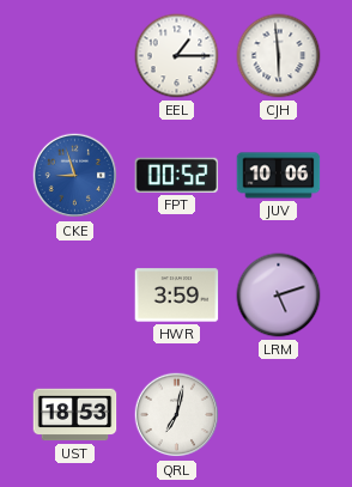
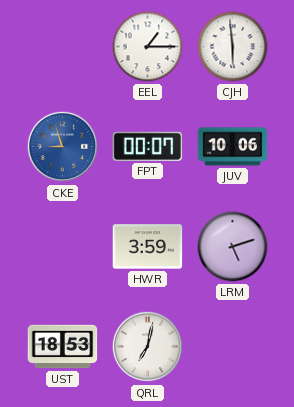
FPT: 00:52 -> 00:07 (148, 146)
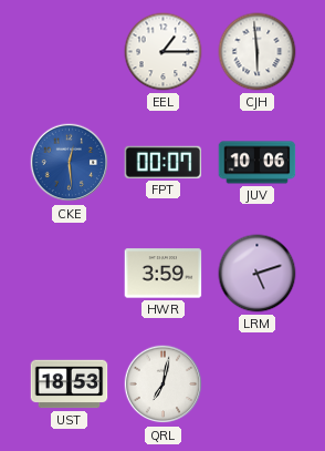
CKE: 8:57 -> 12:29 (70, 163)
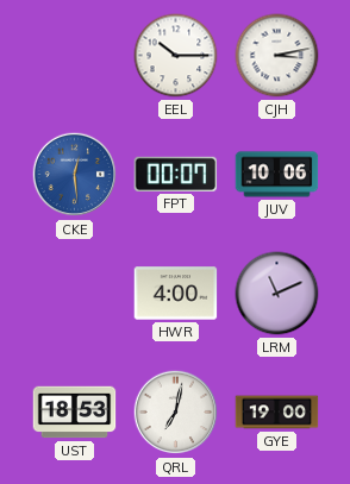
EEL: 1:15 -> 10:15 (176, 56)
CJH: 5:59 -> 3:13 (277, 56)
HWR: 3:59 -> 4:00 (176, 294)
LRM: 5:12 -> 11:11 (277, 294)
GYE: none -> 19:00 (277, 413)
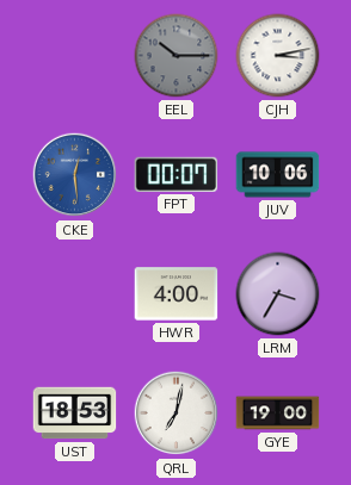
EEL dial: white -> grey (177, 56)
LRM: 11:11 -> 3:35 (278, 294)
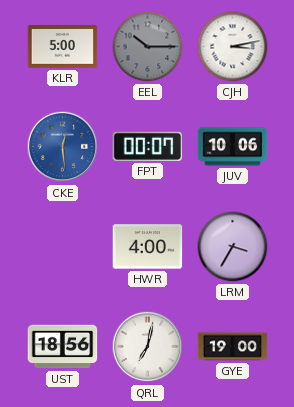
KLR: none -> 5:00 (63, 47)
UST: 18:53 -> 18:56 (63, 347)
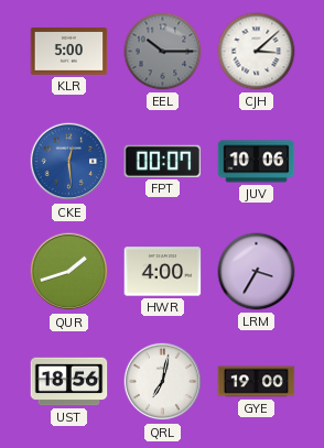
CJH: 3:13 -> 3:08 (257, 52)
QUR: none -> 1:42 (69, 272)
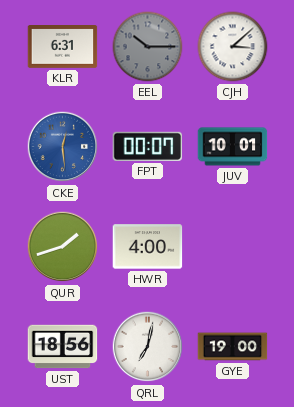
KLR: 5:00 -> 6:31 (63, 47)
JUV: 10:06 -> 10:01 (233, 147)
LRM: 3:35 -> none (257, 272)
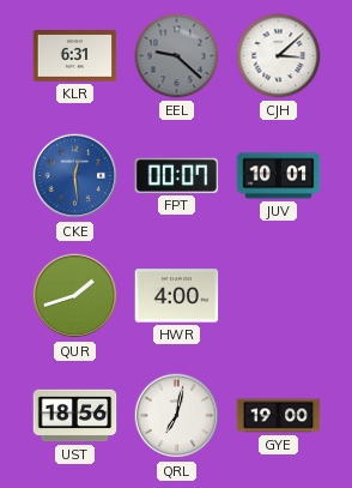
EEL: 10:15 -> 9:22 (177, 56)
